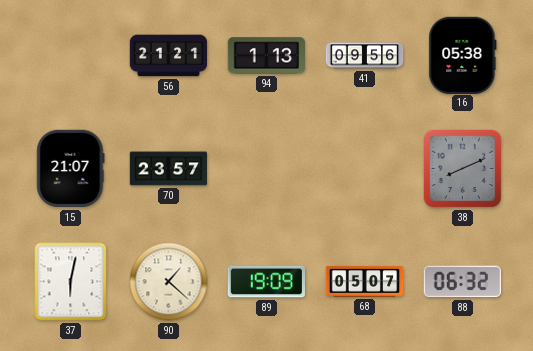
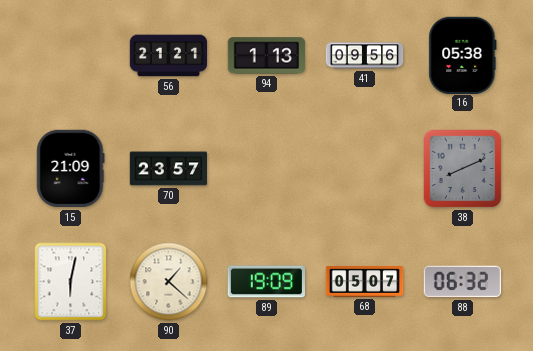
15: 21:07 -> 21:09 (71, 169)
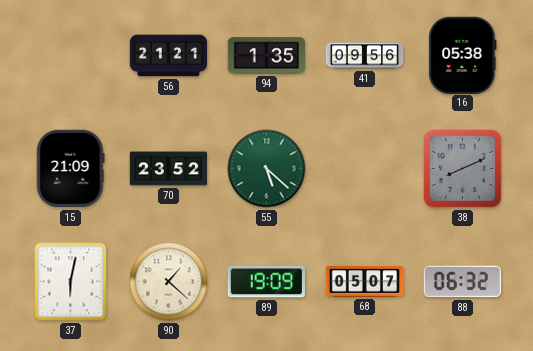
94: 1:13 -> 1:35 (267, 56)
70: 23:57 -> 23:52 (169, 169)
55: none -> 5:22 (267, 169)
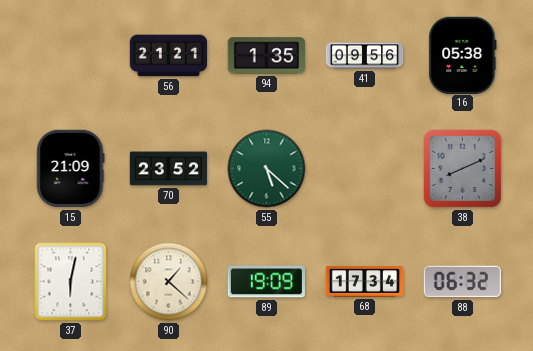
68: 05:07 -> 17:34 (365, 282)
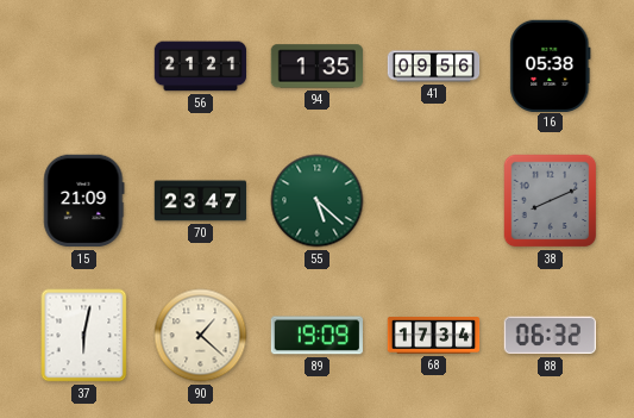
70: 23:52 -> 23:47 (201, 201)
